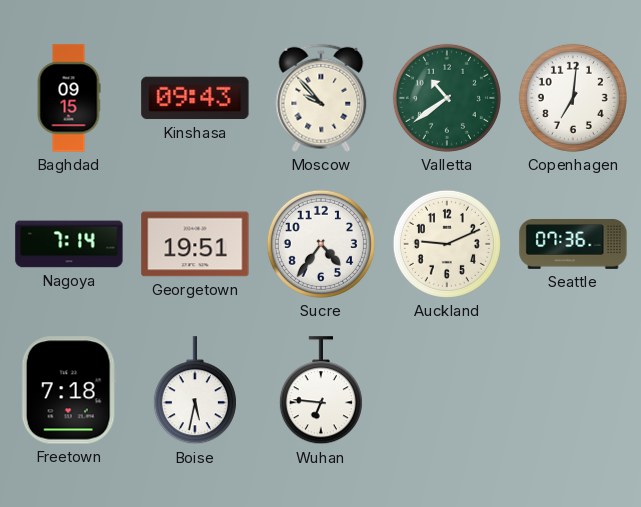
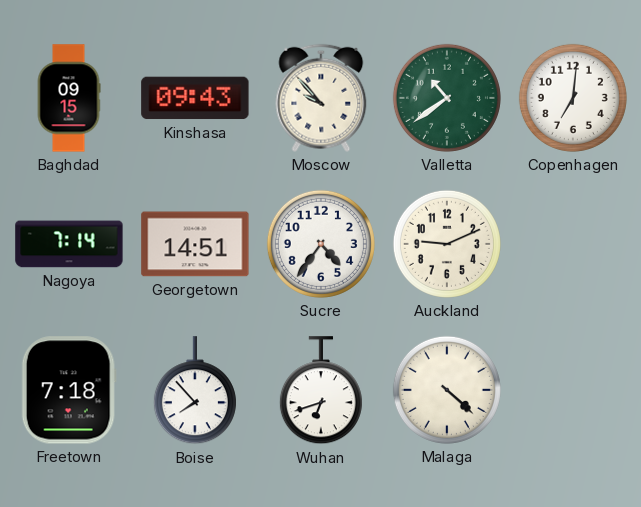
Georgetown: 19:51 -> 14:51 (195, 244)
Seattle: 07:36 -> none (573, 244)
Boise: 5:32 -> 7:53 (195, 391)
Wuhan: 6:46 -> 6:42 (321, 391)
Malaga: none -> 4:22 (447, 390)
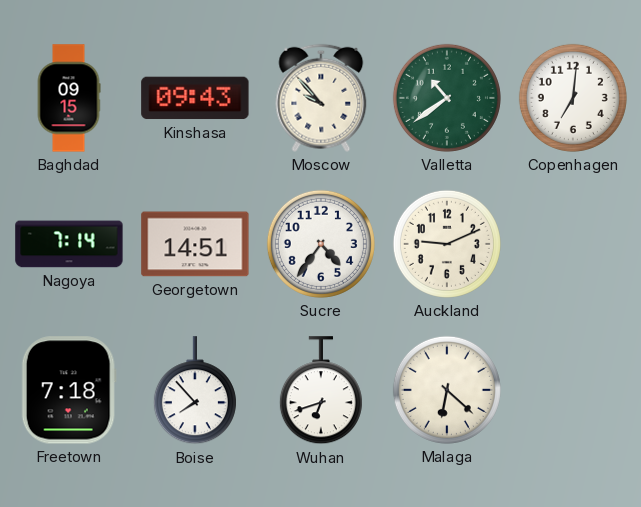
Malaga: 4:22 -> 6:22 (447, 390)
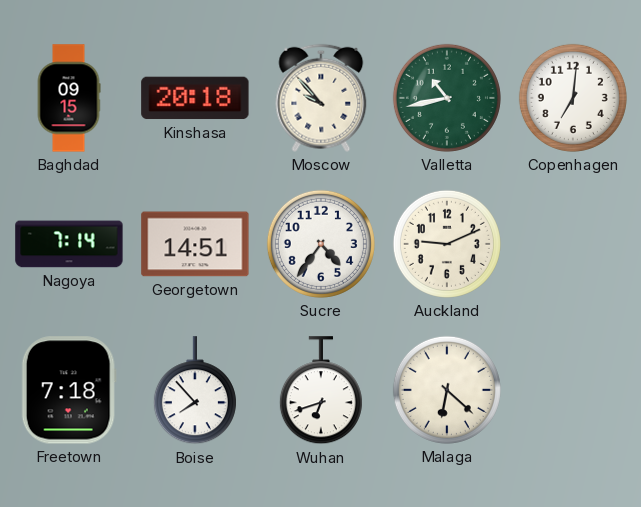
Kinshasa: 09:43 -> 20:18 (195, 98)
Valletta: 10:39 -> 10:43 (447, 98)
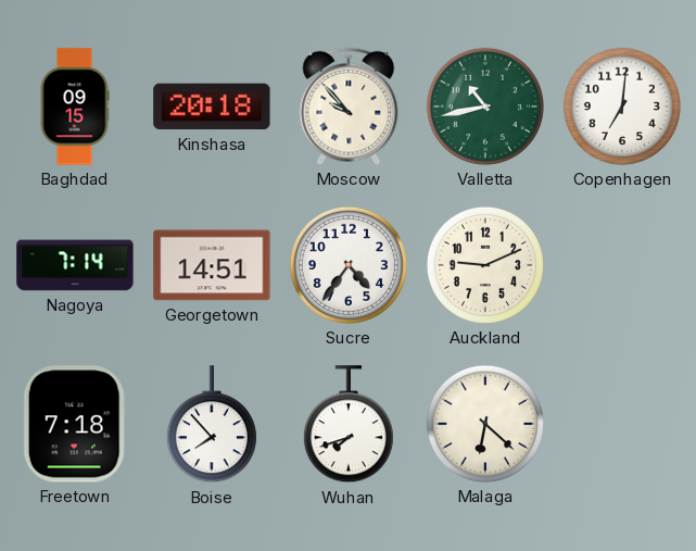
Wuhan: 6:42 -> 7:42 (349, 425)
